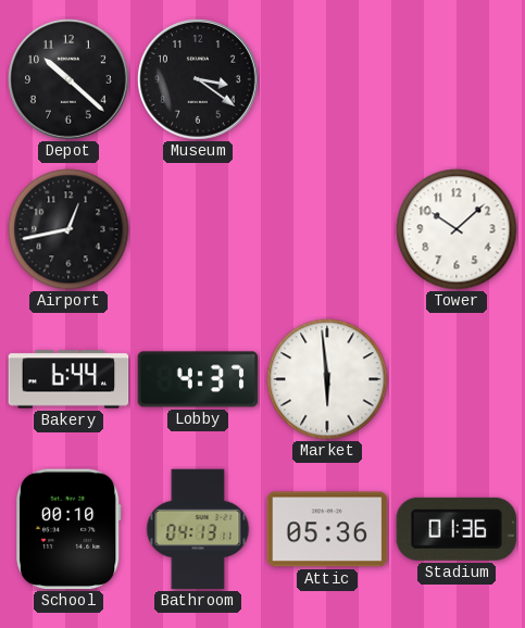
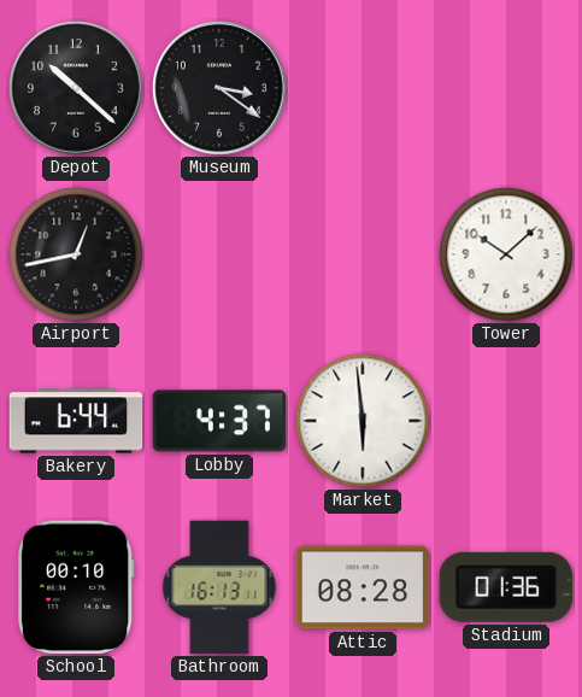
Bathroom: 04:13 -> 16:13 (219, 587)
Attic: 05:36 -> 08:28 (363, 587)
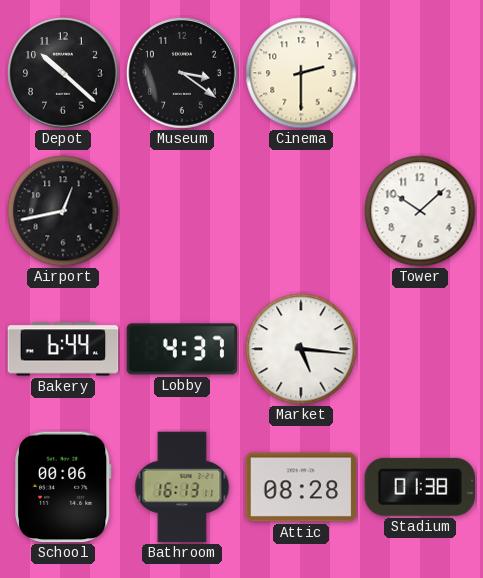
Cinema: none -> 2:30 (301, 73)
Market: 5:59 -> 5:16 (301, 349)
School: 00:10 -> 00:06 (64, 487)
Stadium: 01:36 -> 01:38 (419, 487)
